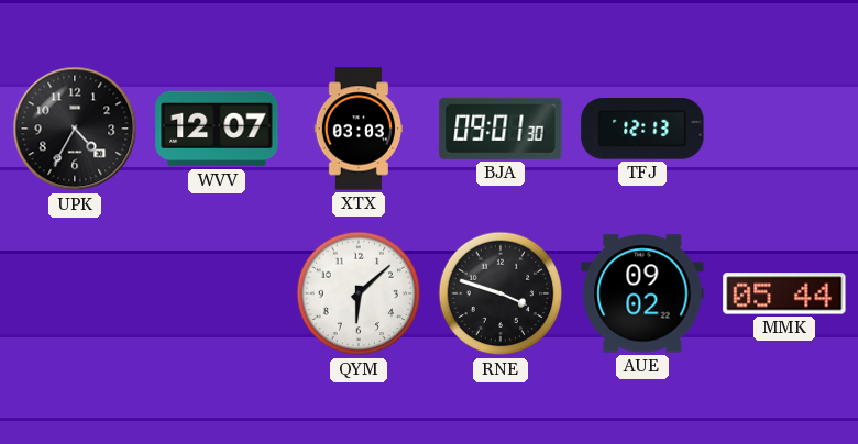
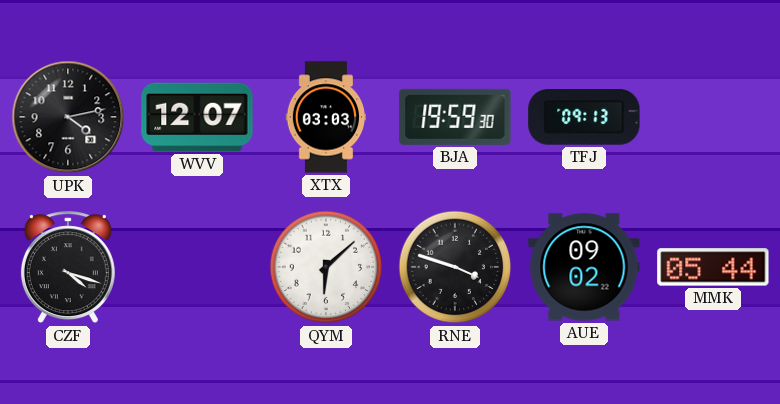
UPK: 4:35 -> 4:13 (68, 117)
BJA: 09:01 -> 19:59 (455, 117)
TFJ: 12:13 -> 09:13 (584, 118)
CZF: none -> 4:18 (68, 268)
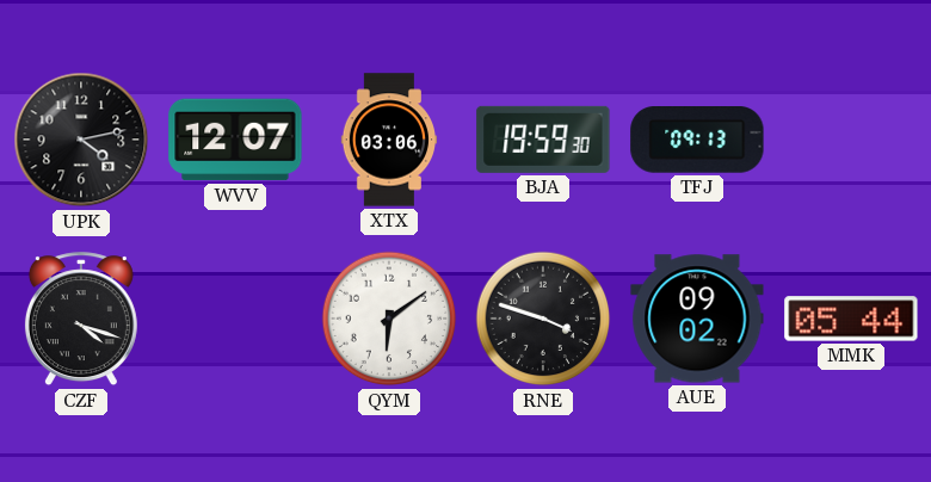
XTX: 03:03 -> 03:06 (389, 140)
QYM: 6:08 -> 6:09 (389, 319)
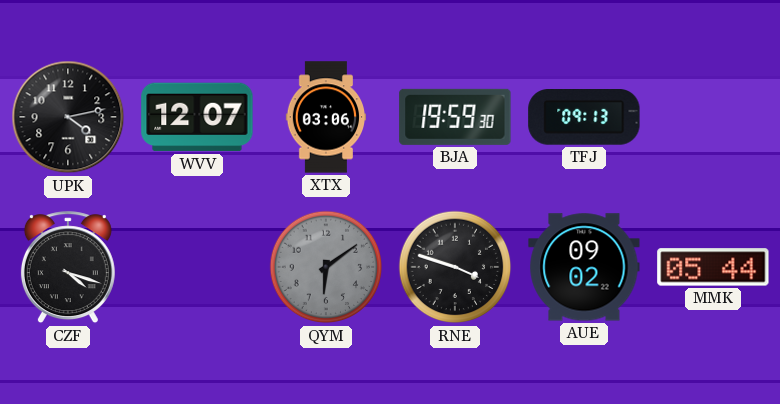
QYM dial: white -> grey (326, 267)
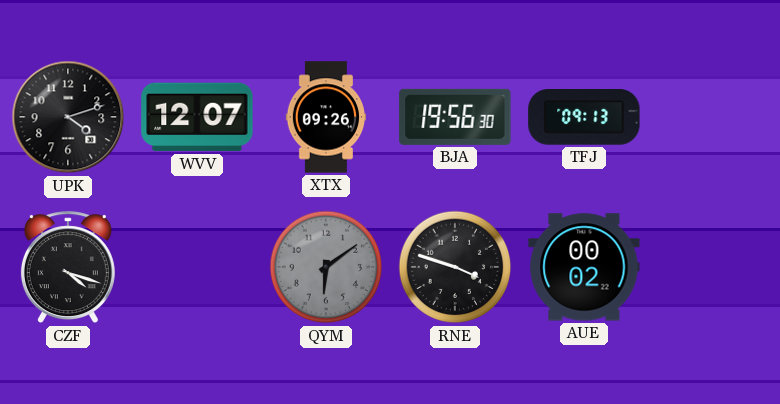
UPK: 4:13 -> 4:12 (68, 117)
XTX: 03:06 -> 09:26 (326, 117)
BJA: 19:59 -> 19:56 (455, 117)
AUE: 09:02 -> 00:02 (584, 267)
MMK: 05:44 -> none (713, 267)
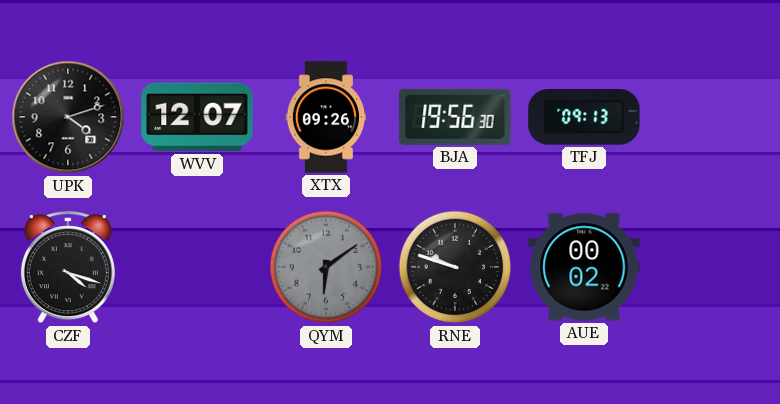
RNE: 3:48 -> 9:48 (455, 267)
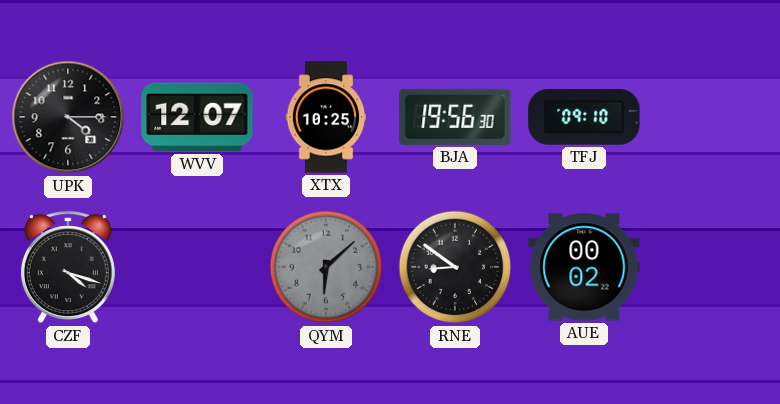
UPK: 4:12 -> 4:15 (68, 117)
XTX: 09:26 -> 10:25 (326, 117)
TFJ: 09:13 -> 09:10 (584, 118)
QYM: 6:09 -> 6:08 (326, 267)
RNE: 9:48 -> 8:51 (455, 267)
